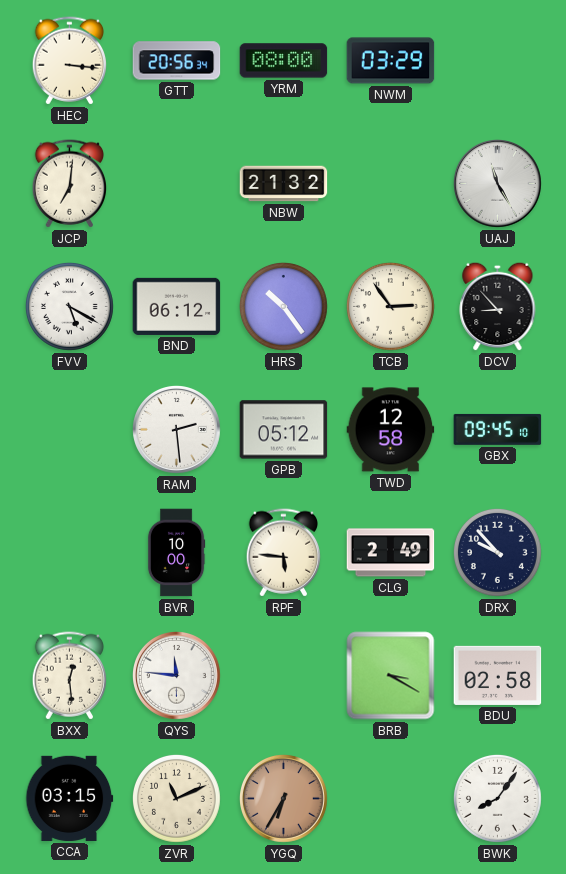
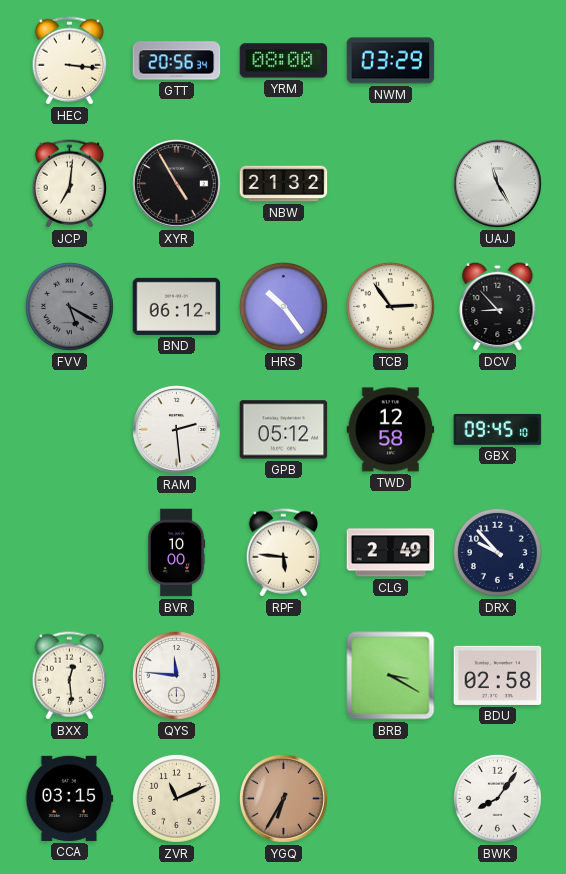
XYR: none -> 4:55 (177, 184)
FVV dial: white -> grey (69, 306)
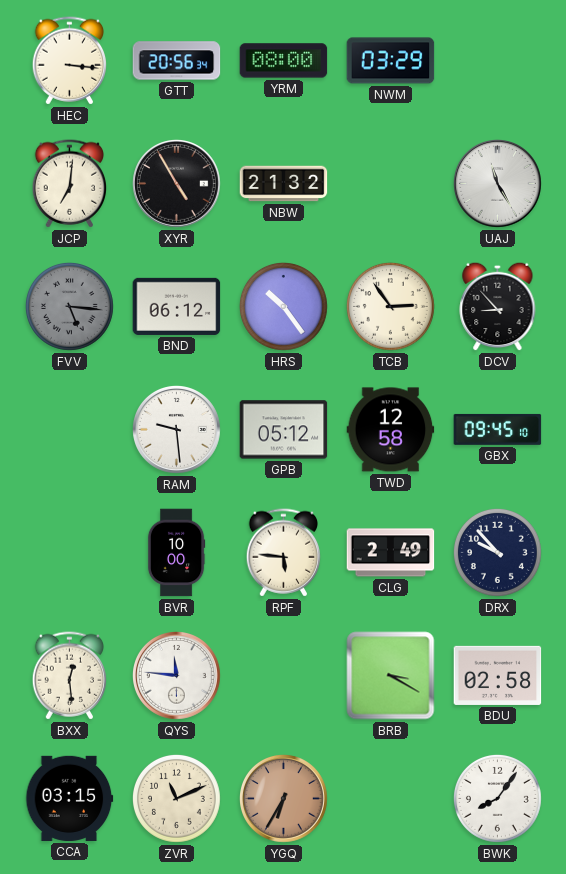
FVV: 5:20 -> 5:16 (69, 306)
RAM: 2:29 -> 9:29 (177, 430)
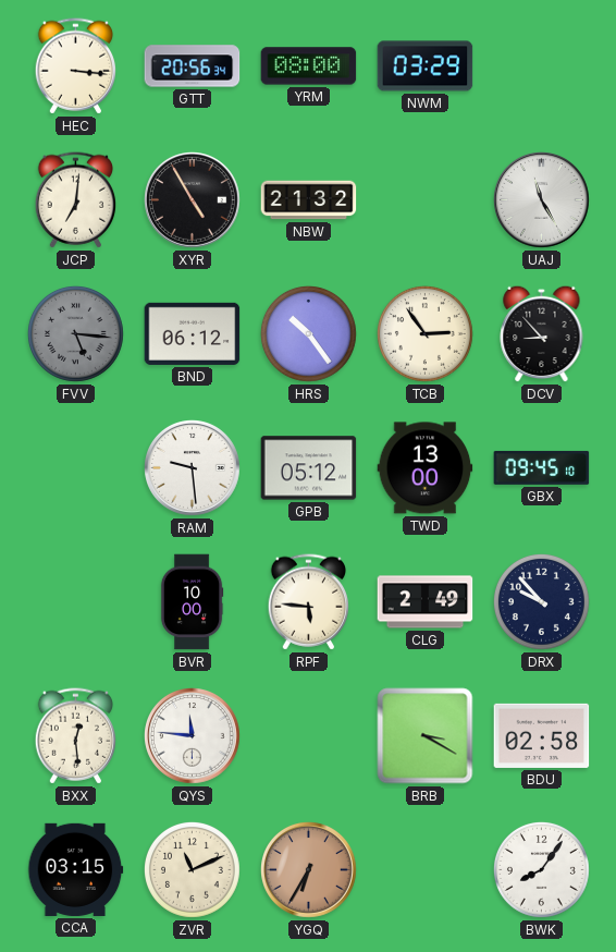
TWD: 12:58 -> 13:00 (426, 468)
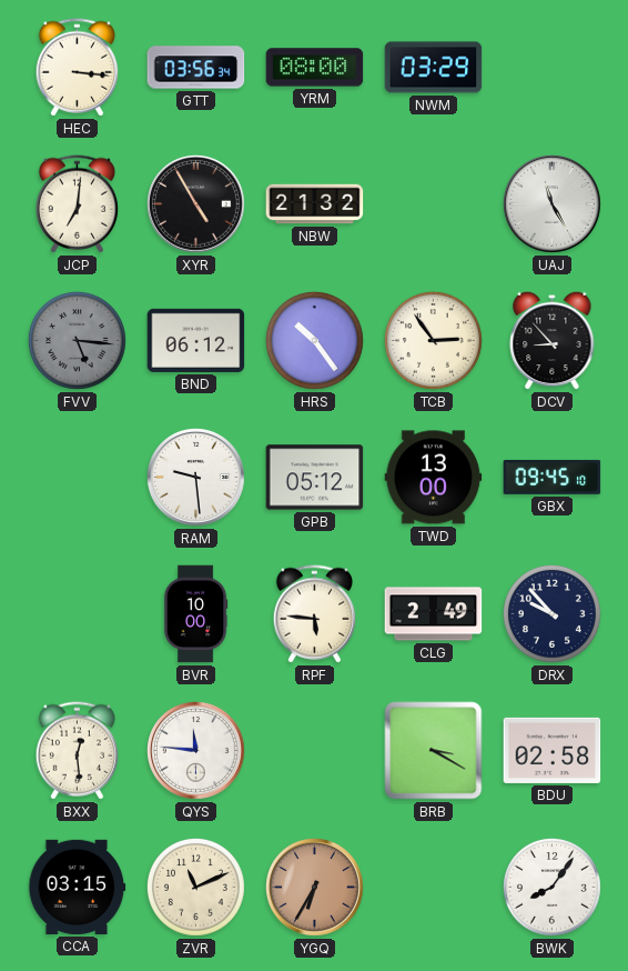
GTT: 20:56 -> 03:56 (196, 68)
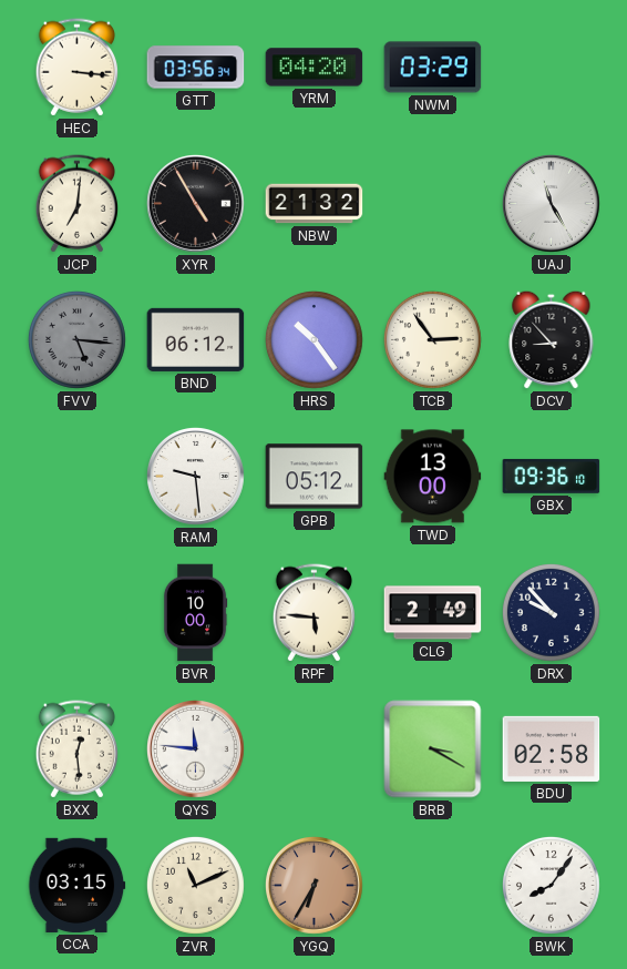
YRM: 08:00 -> 04:20 (315, 68)
GBX: 09:45 -> 09:36 (552, 476)
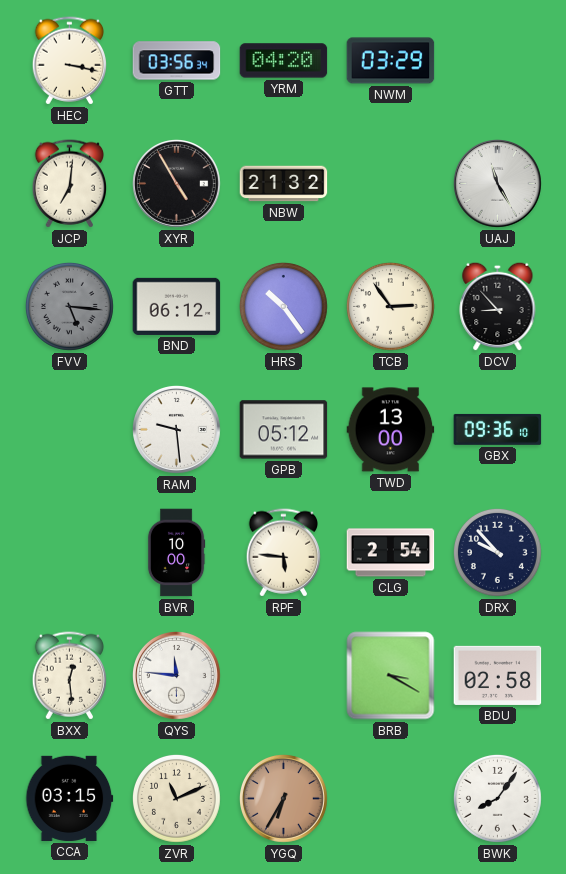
HEC: 3:16 -> 3:17 (69, 61)
CLG: 2:49 -> 2:54 (391, 553)
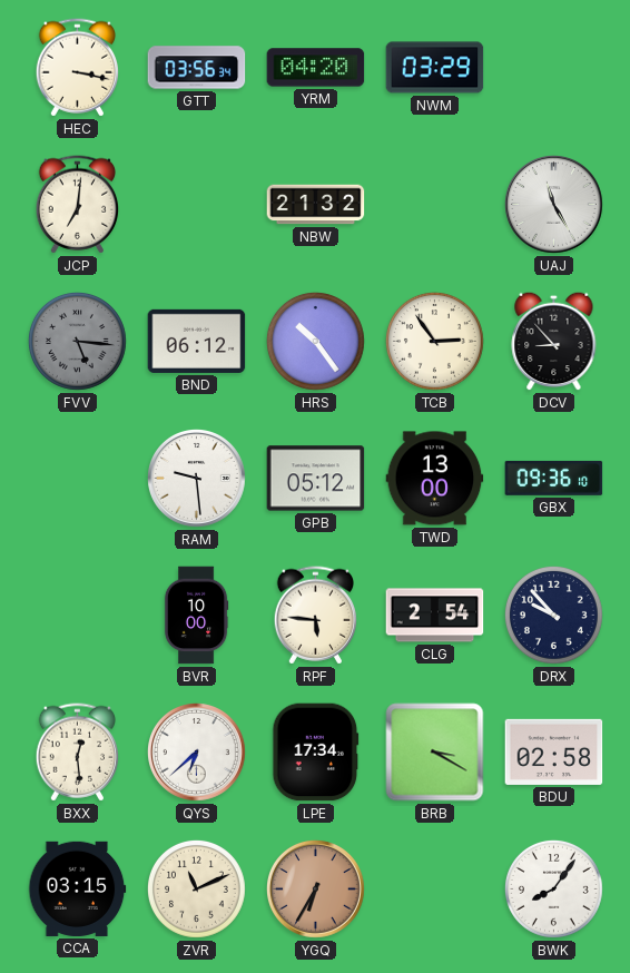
XYR: 4:55 -> none (177, 184)
QYS: 11:46 -> 6:38 (197, 753)
LPE: none -> 17:34 (316, 753)
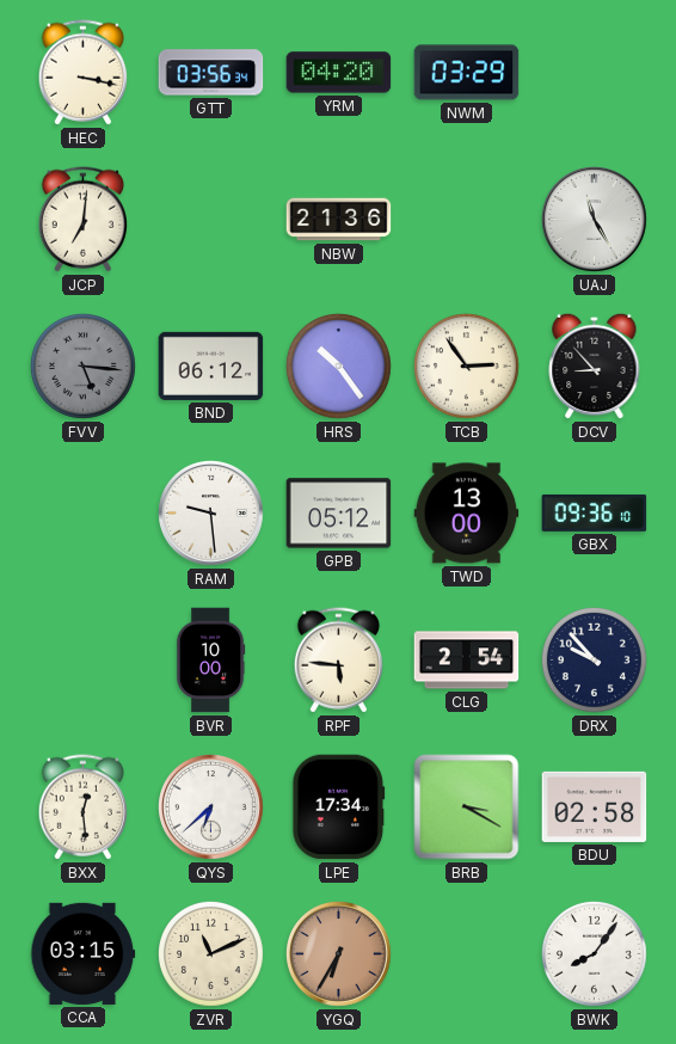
NBW: 21:32 -> 21:36 (339, 220)
